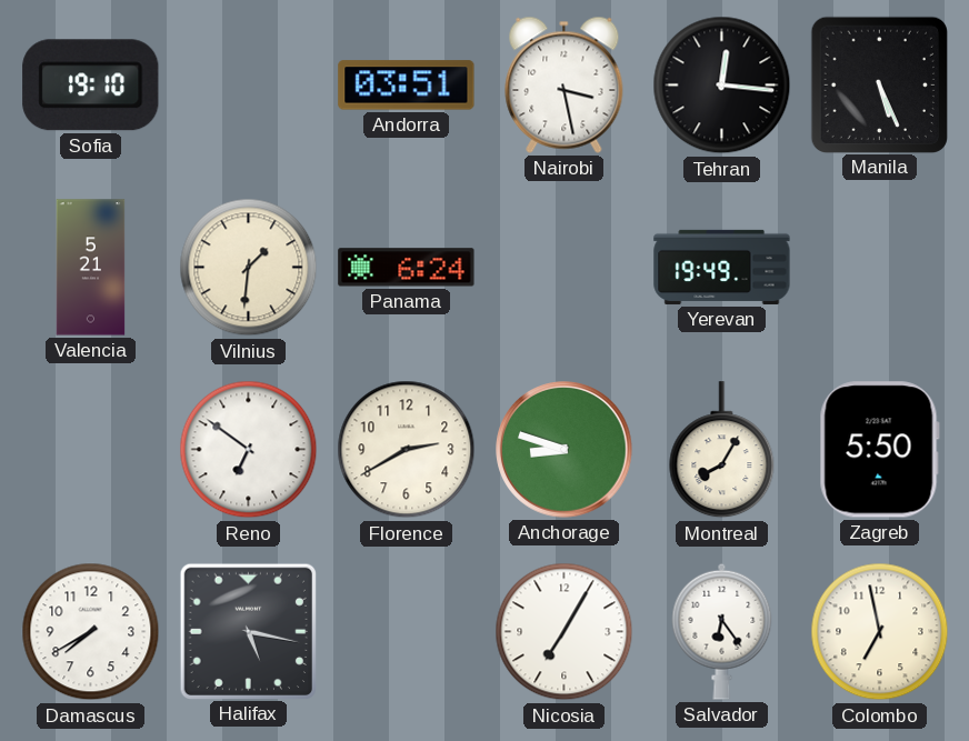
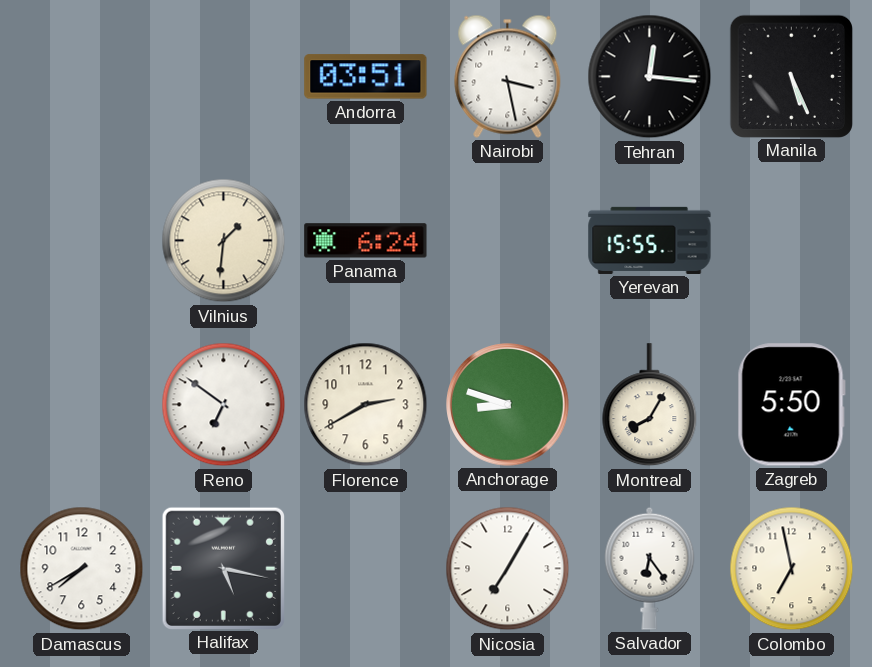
Sofia: 19:10 -> none (91, 86)
Valencia: 5:21 -> none (91, 268)
Yerevan: 19:49 -> 15:55 (650, 240)
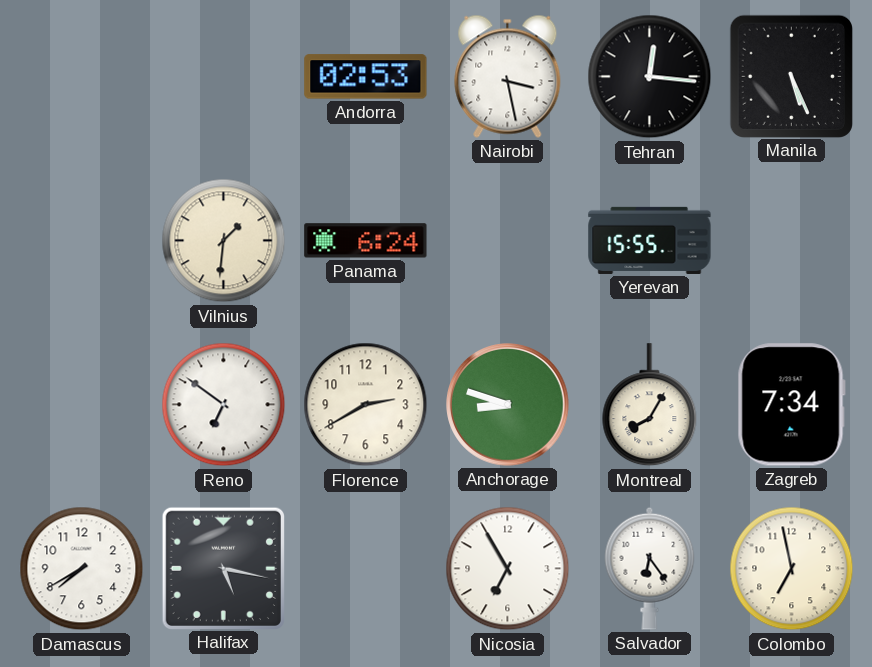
Andorra: 03:51 -> 02:53 (366, 77)
Zagreb: 5:50 -> 7:34 (791, 405)
Nicosia: 7:05 -> 6:55 (508, 569)
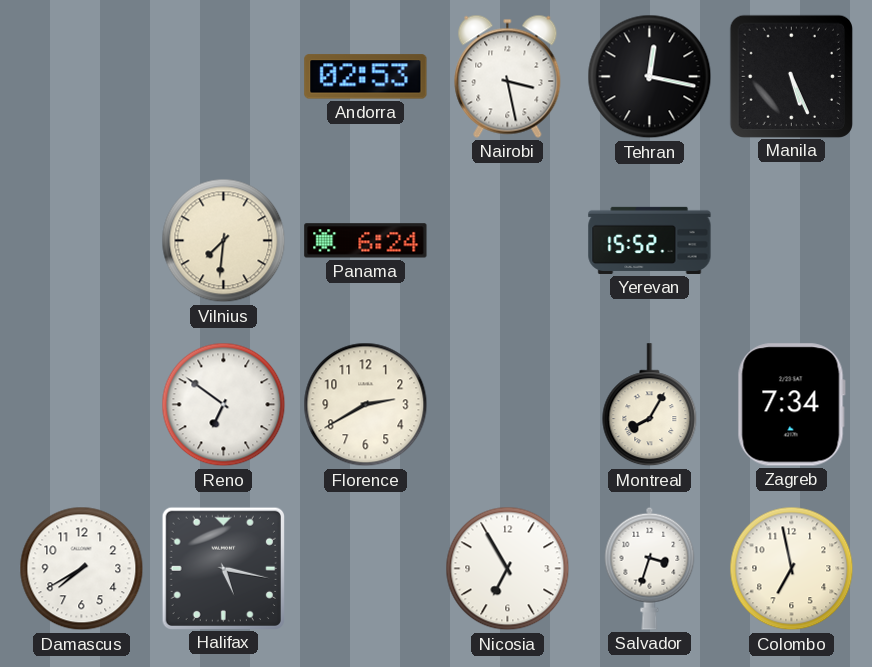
Tehran: 12:16 -> 12:17 (650, 77)
Vilnius: 1:31 -> 7:31 (224, 241)
Yerevan: 15:55 -> 15:52 (650, 240)
Anchorage: 8:48 -> none (508, 405)
Salvador: 6:24 -> 3:33 (650, 568)
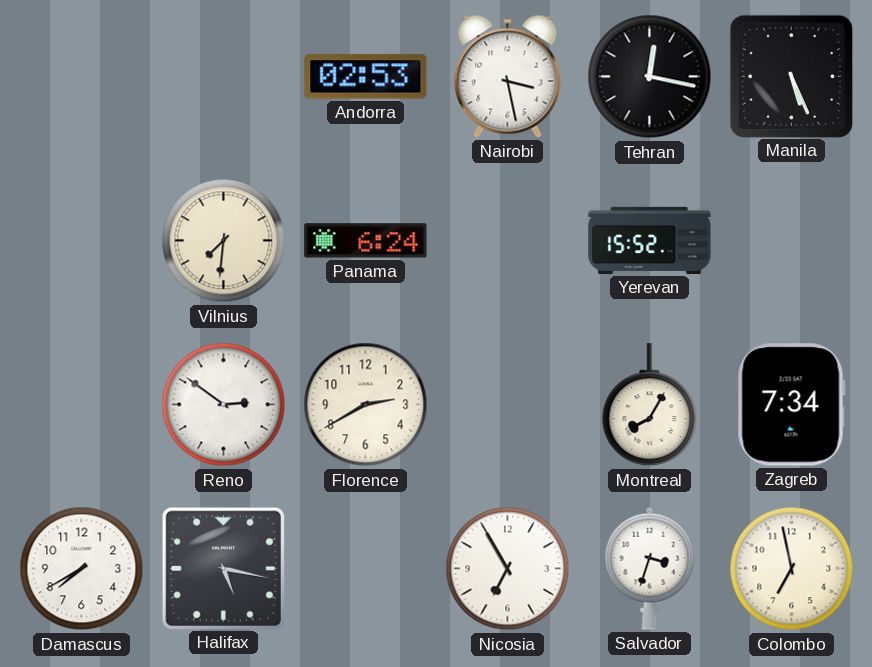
Reno: 6:51 -> 2:51 (224, 405)
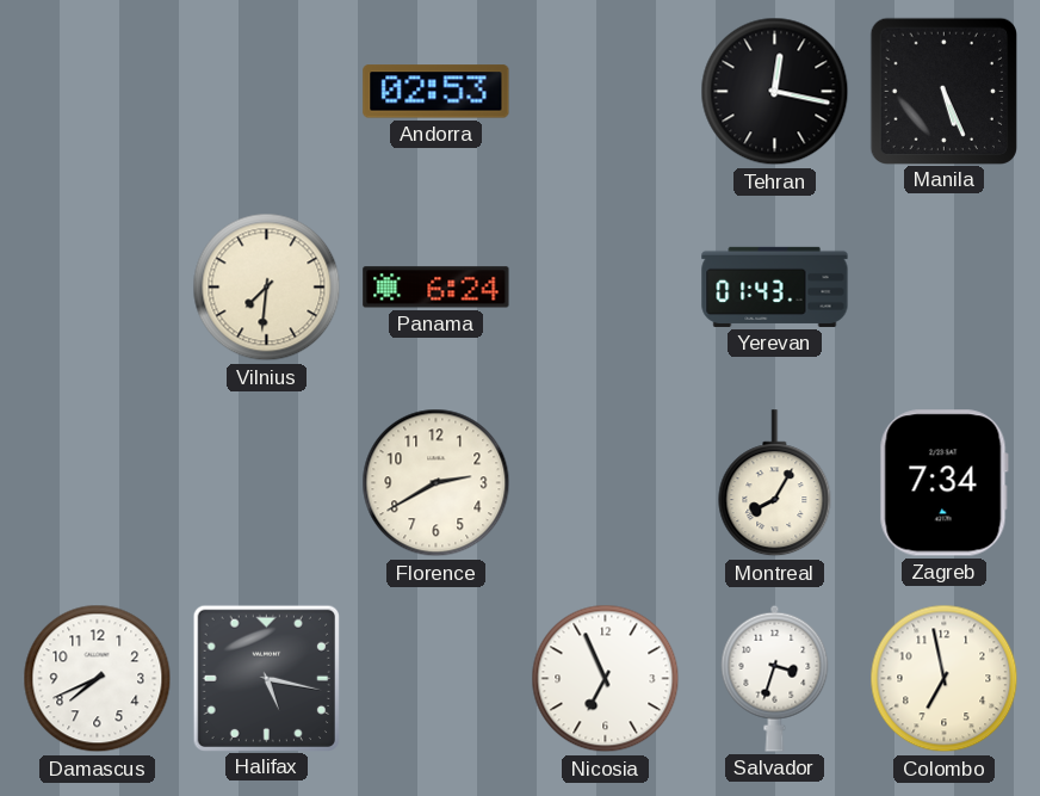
Nairobi: 3:28 -> none (508, 76)
Yerevan: 15:52 -> 01:43 (775, 286)
Reno: 2:51 -> none (224, 405)
Damascus: 7:40 -> 7:41 (98, 679)
Nicosia: 6:55 -> 6:56 (606, 679)
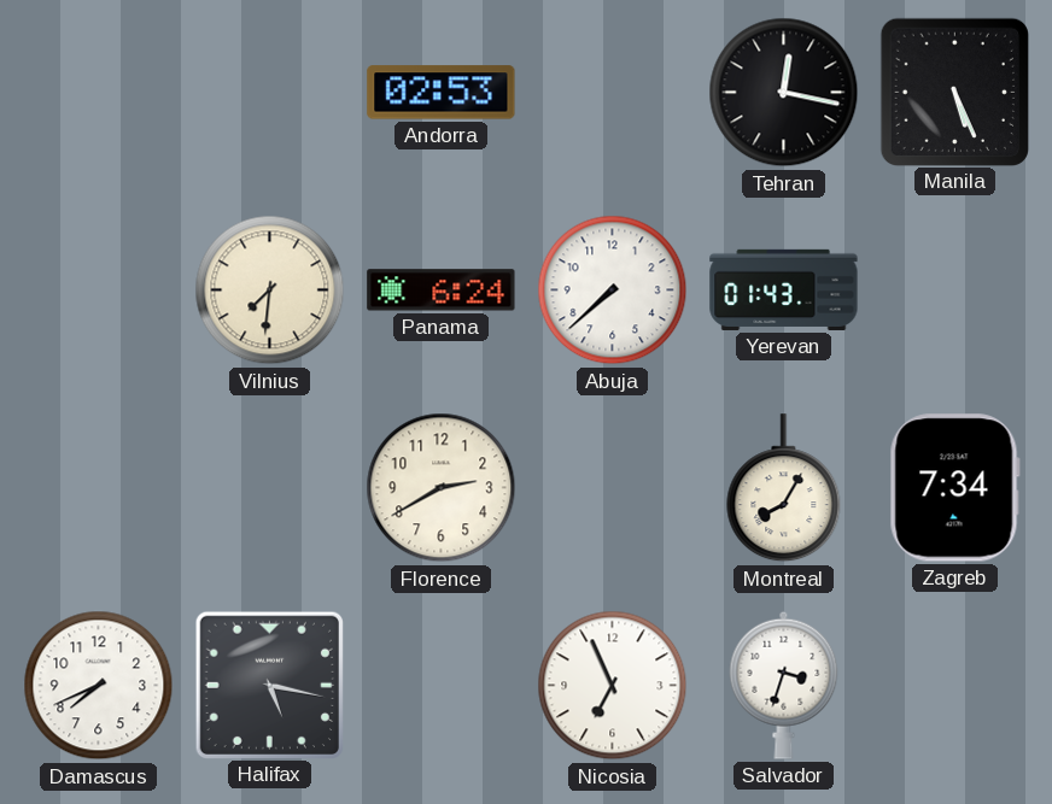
Abuja: none -> 7:38 (613, 291)
Colombo: 6:58 -> none (945, 679)
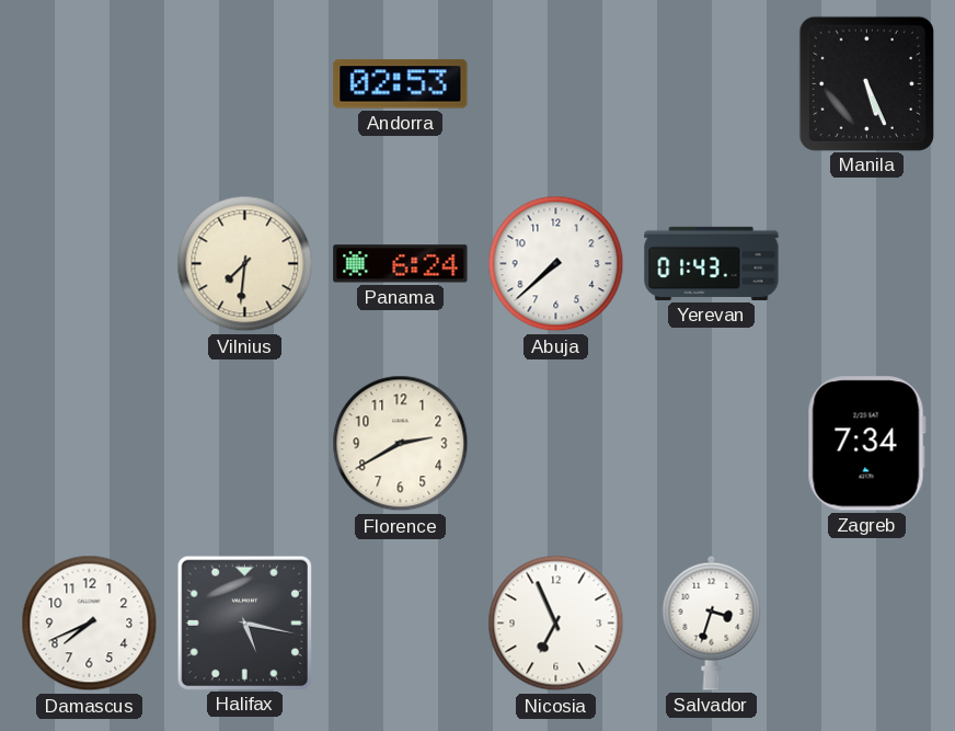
Tehran: 12:17 -> none (784, 93)
Montreal: 8:05 -> none (784, 488)
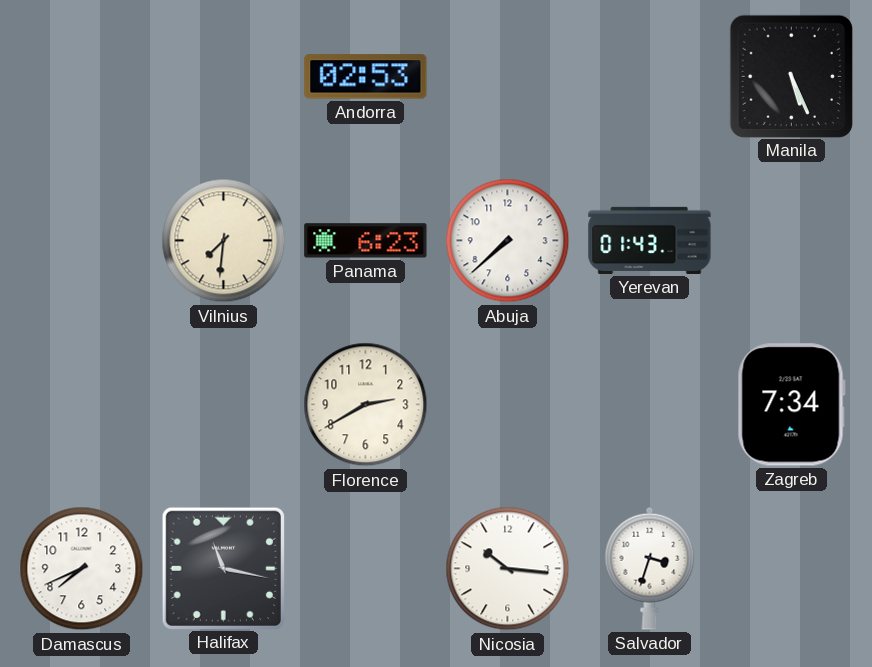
Panama: 6:24 -> 6:23 (366, 241)
Halifax: 5:17 -> 11:17 (223, 568)
Nicosia: 6:56 -> 10:16 (508, 569)
